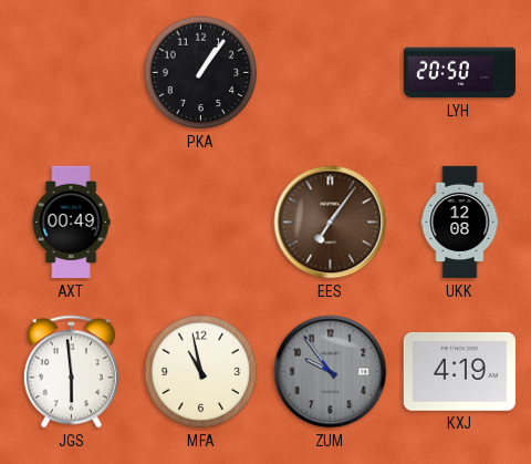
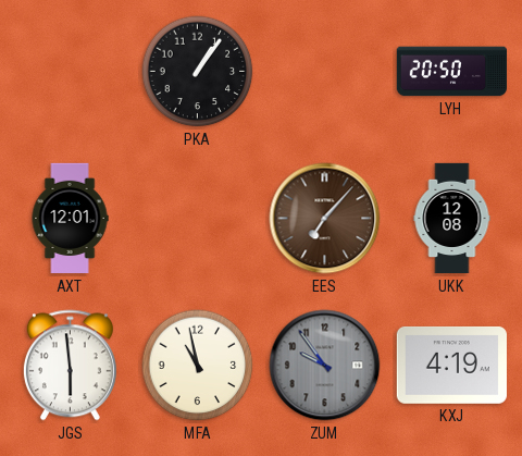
AXT: 00:49 -> 12:01 (70, 219)
EES: 7:06 -> 7:07 (325, 219)
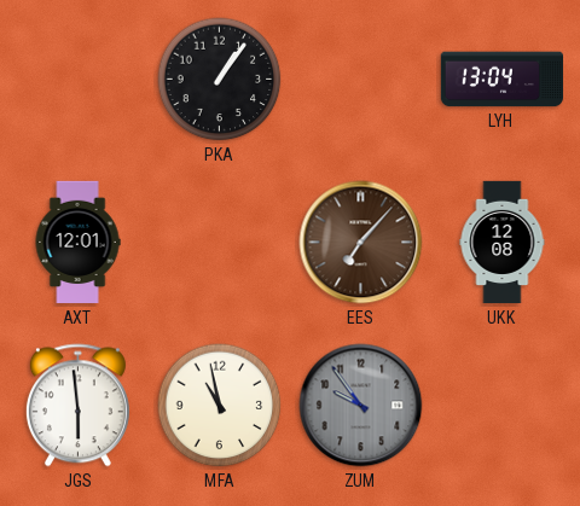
LYH: 20:50 -> 13:04 (501, 80)
KXJ: 4:19 -> none (451, 365)
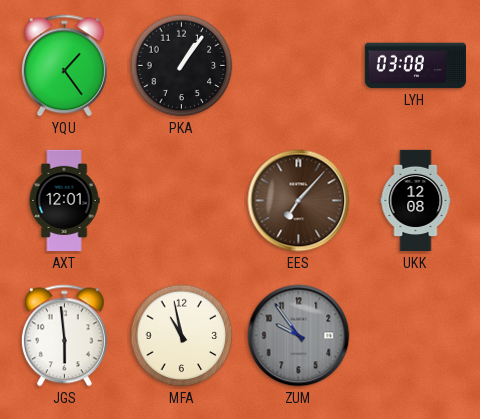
YQU: none -> 1:24 (64, 66)
LYH: 13:04 -> 03:08 (415, 66)
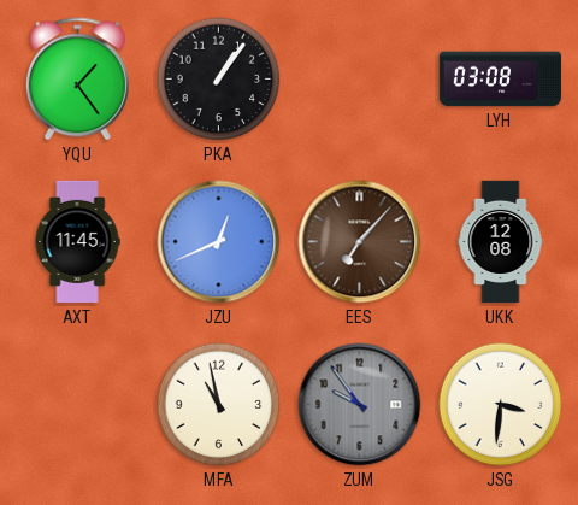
AXT: 12:01 -> 11:45 (77, 242)
JZU: none -> 12:41 (219, 242)
JGS: 5:59 -> none (64, 336)
JSG: none -> 3:31 (501, 405)
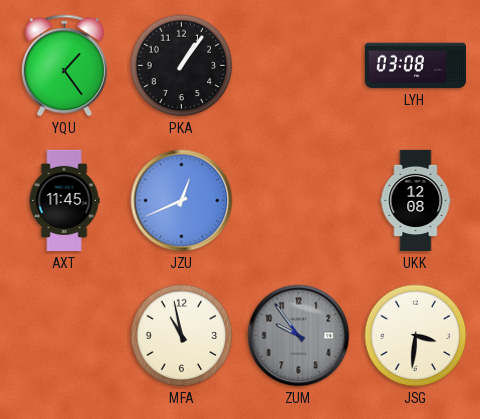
EES: 7:07 -> none (360, 242)
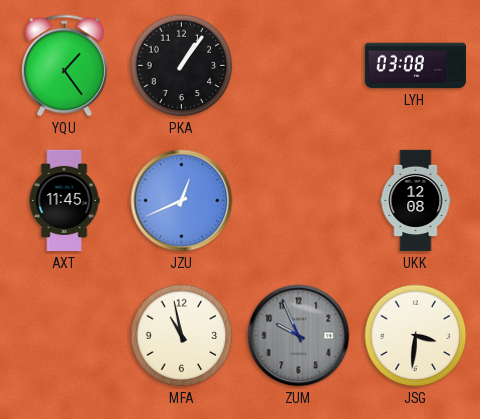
ZUM: 9:54 -> 9:56 (299, 336)
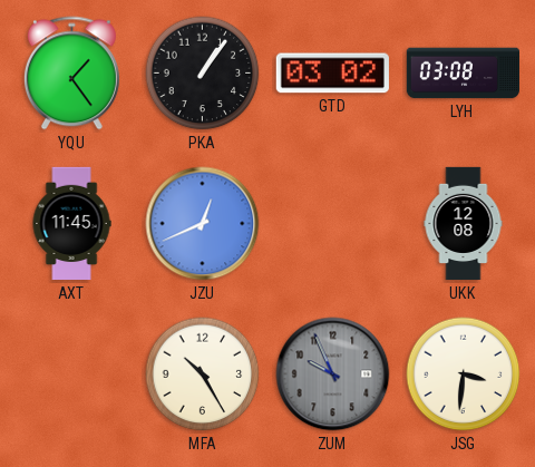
GTD: none -> 03:02 (332, 74)
MFA: 10:58 -> 10:25 (203, 374)
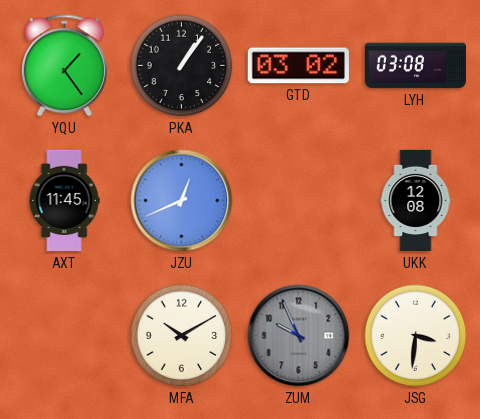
MFA: 10:25 -> 10:10 (182, 336)
